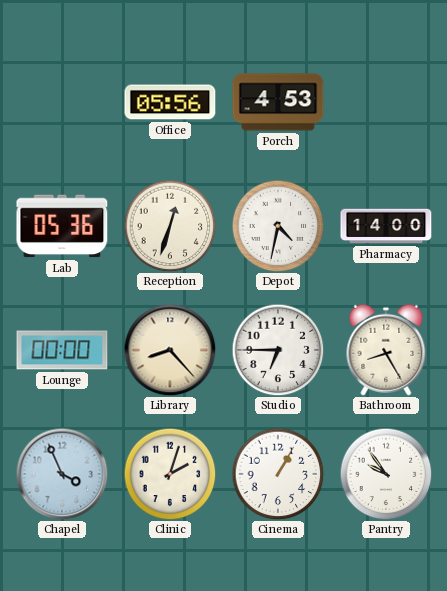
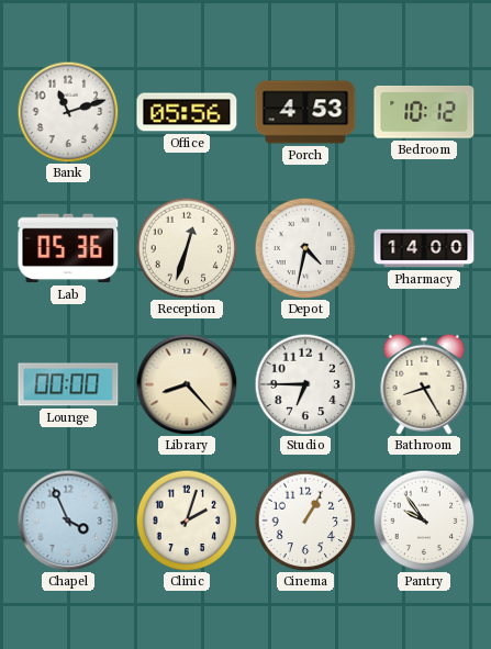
Bank: none -> 11:12 (68, 112)
Bedroom: none -> 10:12 (424, 113)
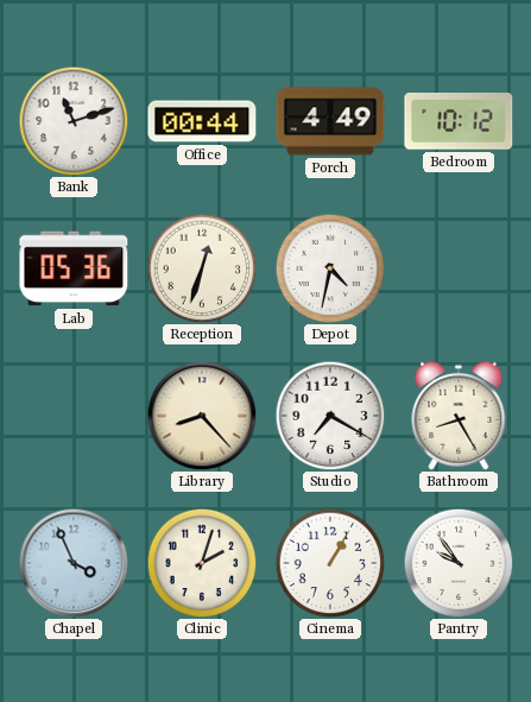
Office: 05:56 -> 00:44 (202, 121)
Porch: 4:53 -> 4:49 (330, 121)
Pharmacy: 14:00 -> none (424, 248)
Lounge: 00:00 -> none (68, 384)
Studio: 6:45 -> 7:20 (330, 416)
